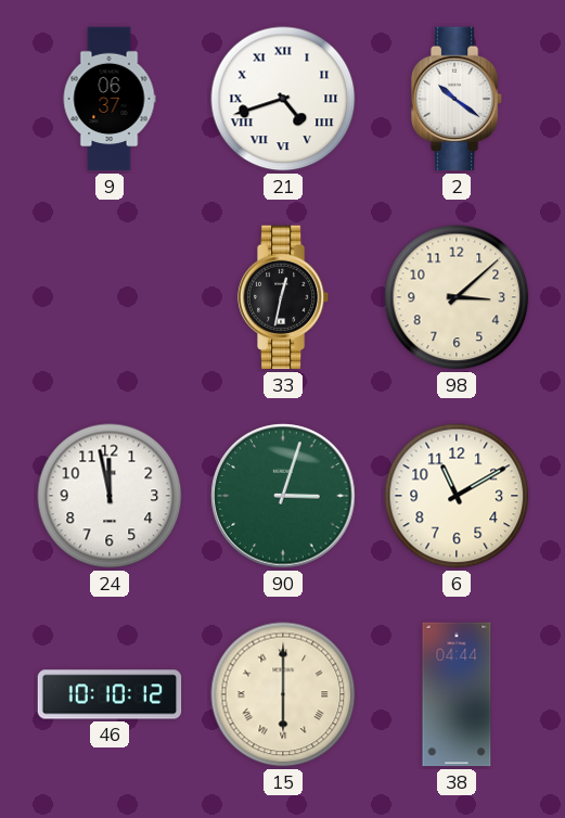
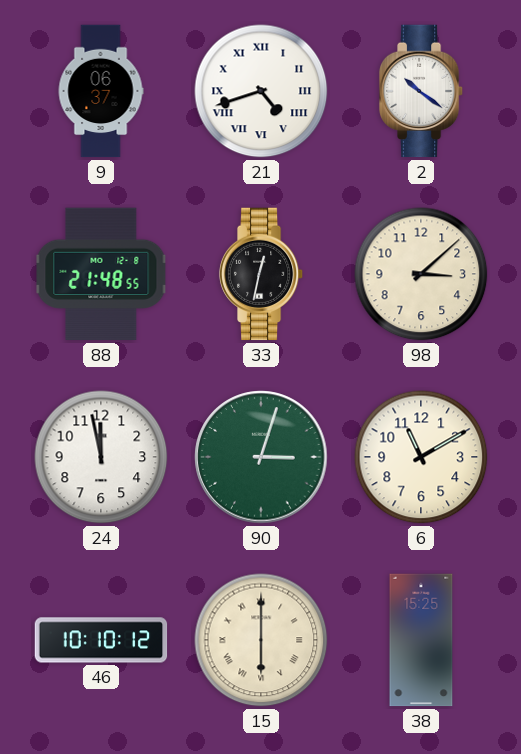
88: none -> 21:48 (101, 274)
38: 04:44 -> 15:25 (421, 640)
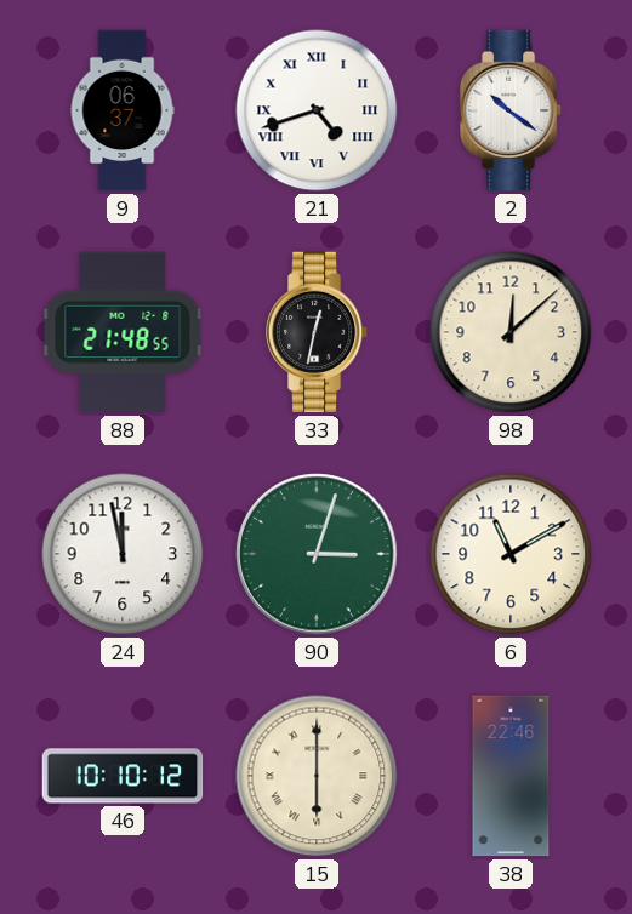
98: 3:08 -> 12:08 (511, 332)
38: 15:25 -> 22:46 (511, 776)
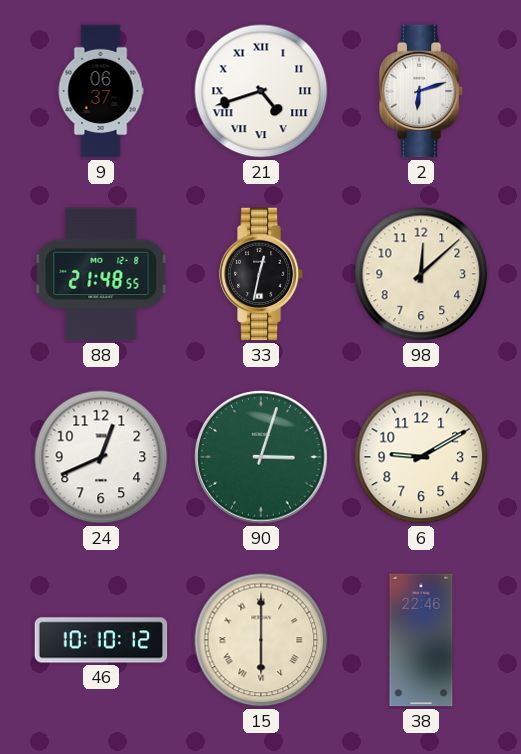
2: 10:21 -> 6:12 (421, 91)
24: 11:58 -> 12:41 (101, 457)
6: 11:10 -> 9:10 (421, 457)
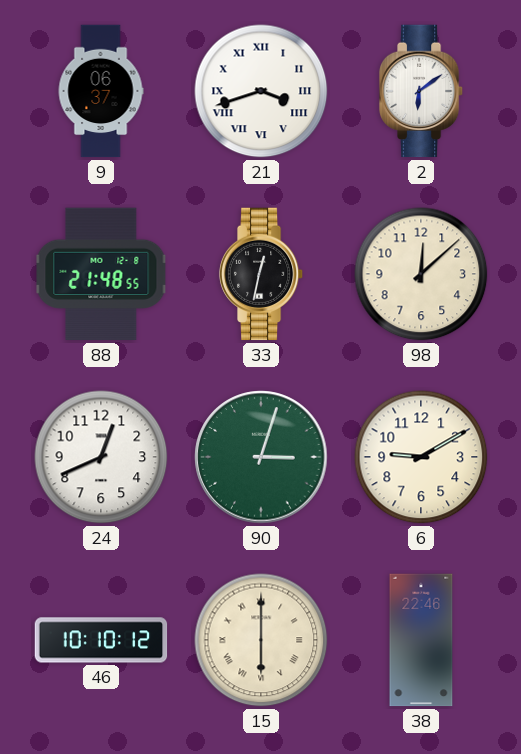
21: 4:42 -> 3:42 (261, 91)
2: 6:12 -> 6:09 (421, 91)
